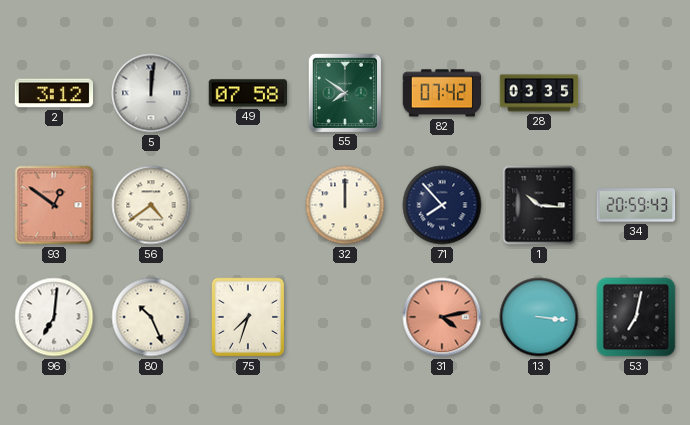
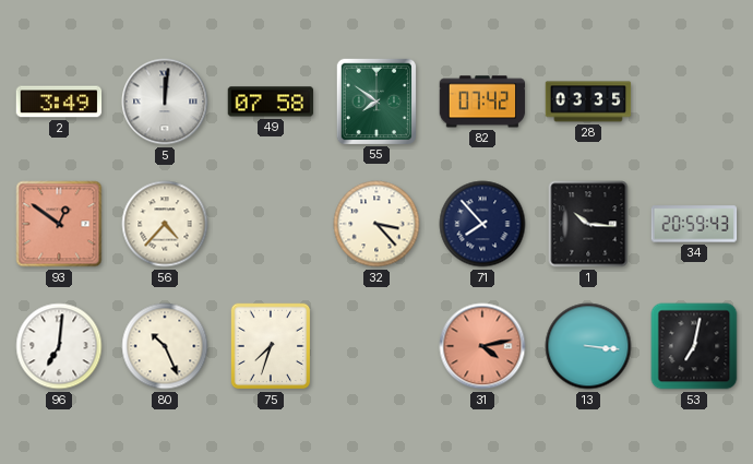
2: 3:12 -> 3:49 (59, 102)
56: 4:39 -> 4:37 (165, 224)
32: 12:00 -> 3:23 (376, 224)
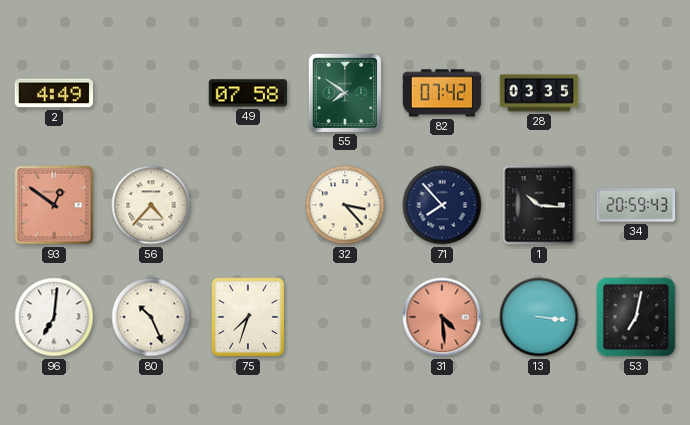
2: 3:49 -> 4:49 (54, 93)
5: 12:01 -> none (165, 102)
31: 4:13 -> 4:29 (442, 317)
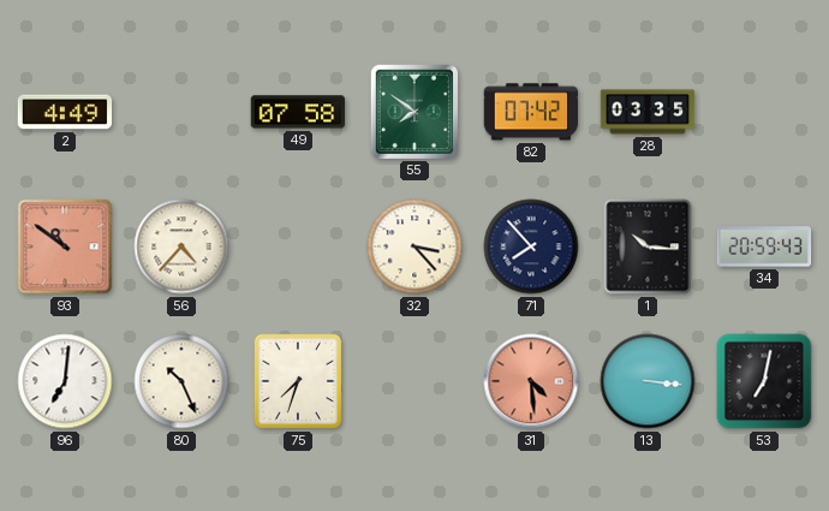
93: 12:51 -> 10:51 (65, 246)
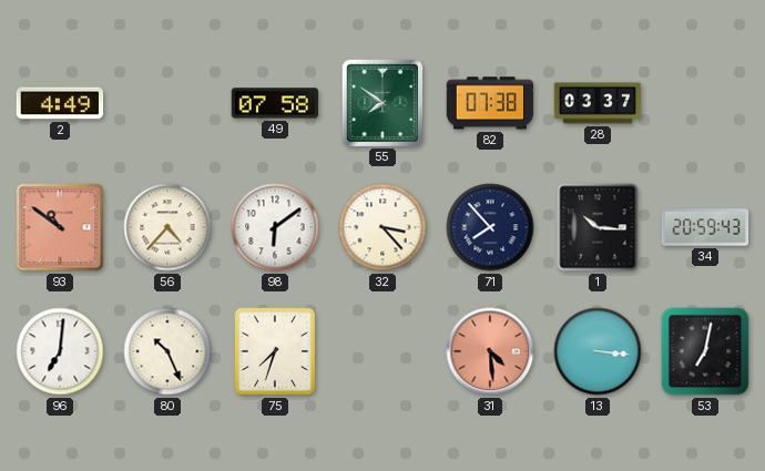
82: 07:42 -> 07:38 (490, 103)
28: 03:35 -> 03:37 (598, 103)
98: none -> 6:09 (275, 227)
